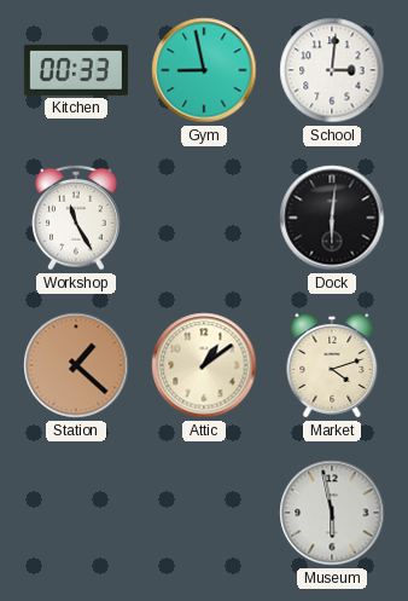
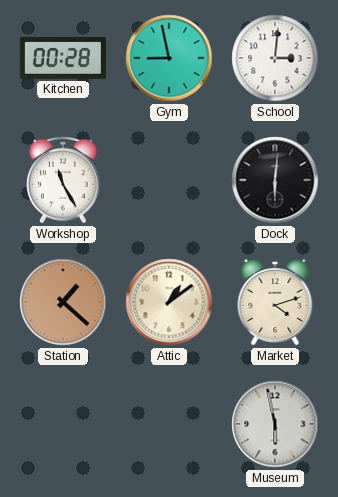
Kitchen: 00:33 -> 00:28 (63, 58)
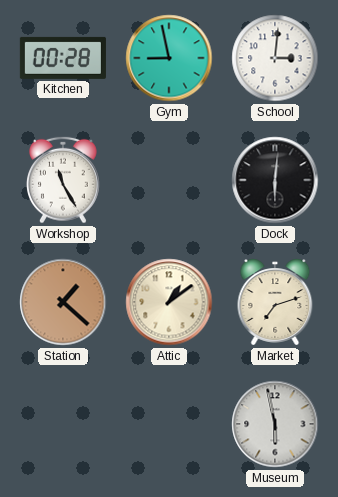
Market: 4:12 -> 7:12 (275, 302)
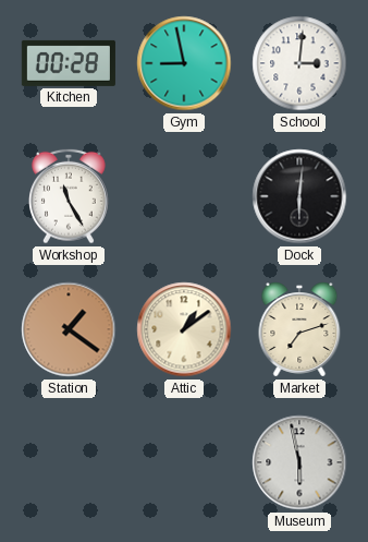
Station: 1:22 -> 1:21 (69, 329)
